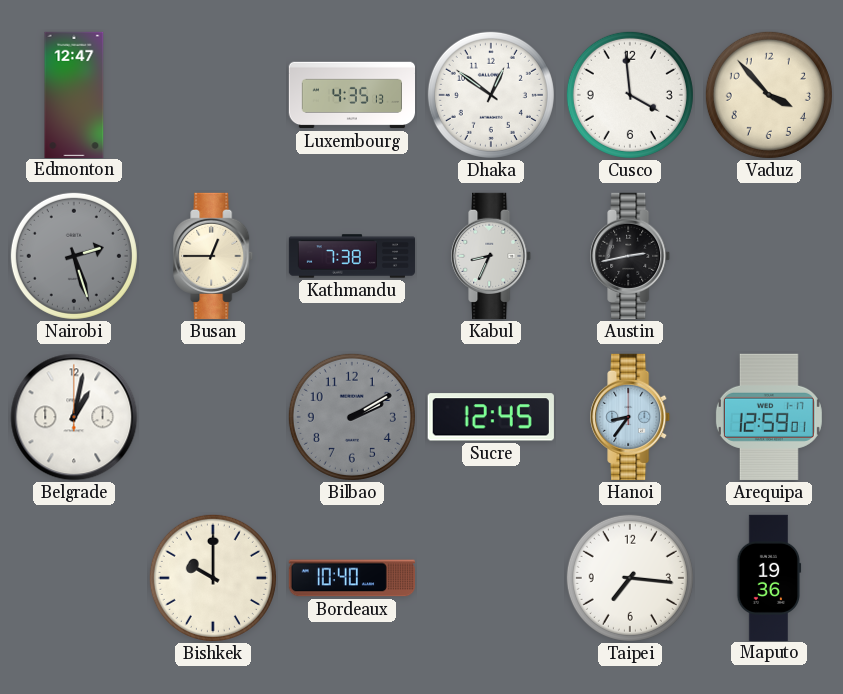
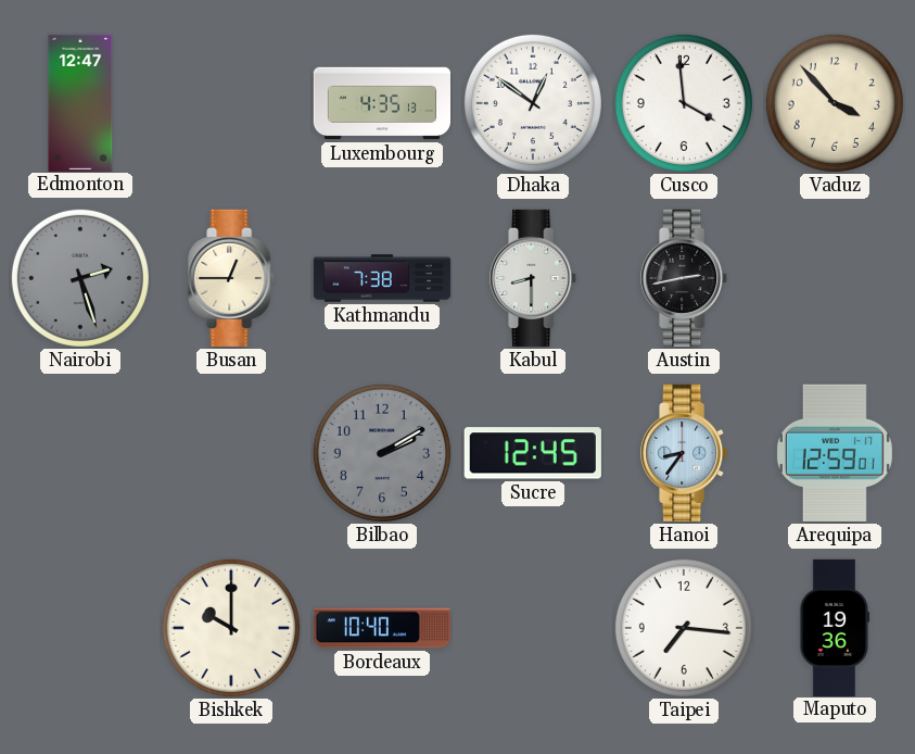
Kabul: 8:34 -> 8:30 (534, 278)
Belgrade: 1:02 -> none (74, 417)
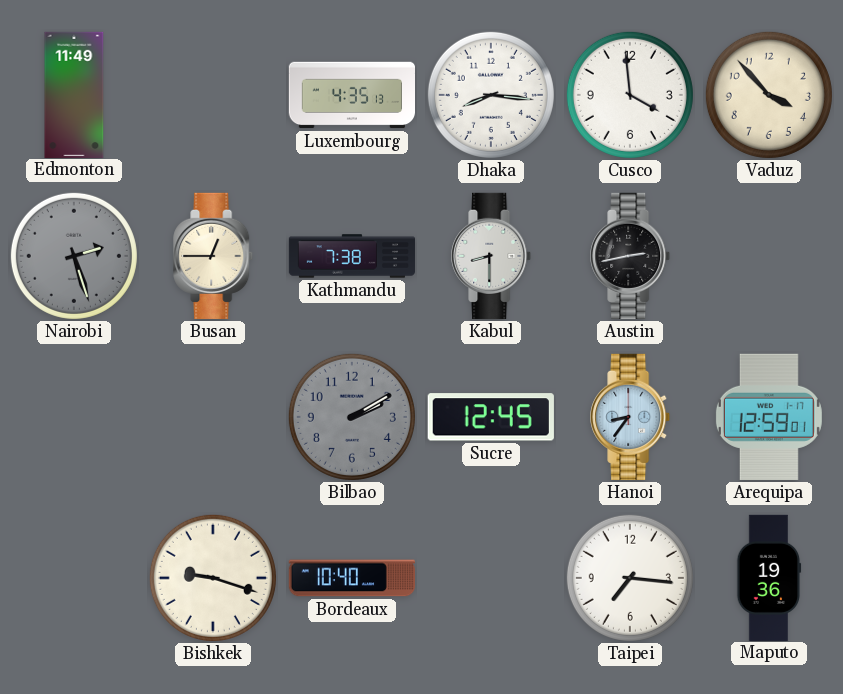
Edmonton: 12:47 -> 11:49 (74, 94)
Dhaka: 12:51 -> 8:16 (491, 95)
Bishkek: 10:00 -> 9:18 (213, 578)
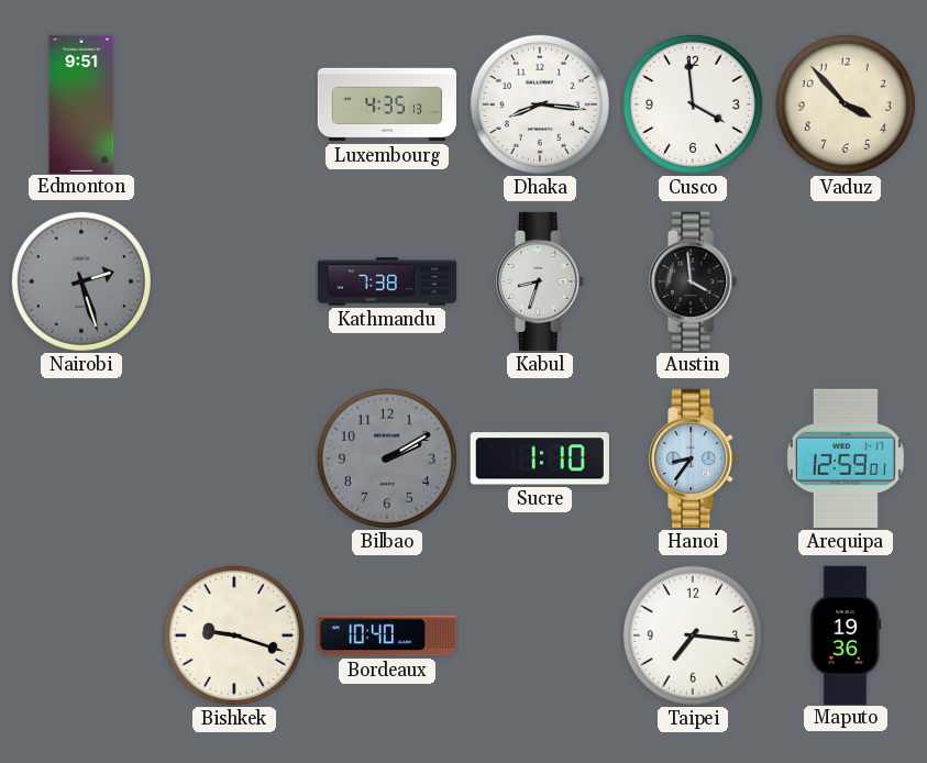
Edmonton: 11:49 -> 9:51 (81, 103)
Busan: 12:45 -> none (214, 256)
Kabul: 8:30 -> 8:33 (541, 281)
Austin: 2:43 -> 3:59 (694, 281)
Sucre: 12:45 -> 1:10 (540, 458)
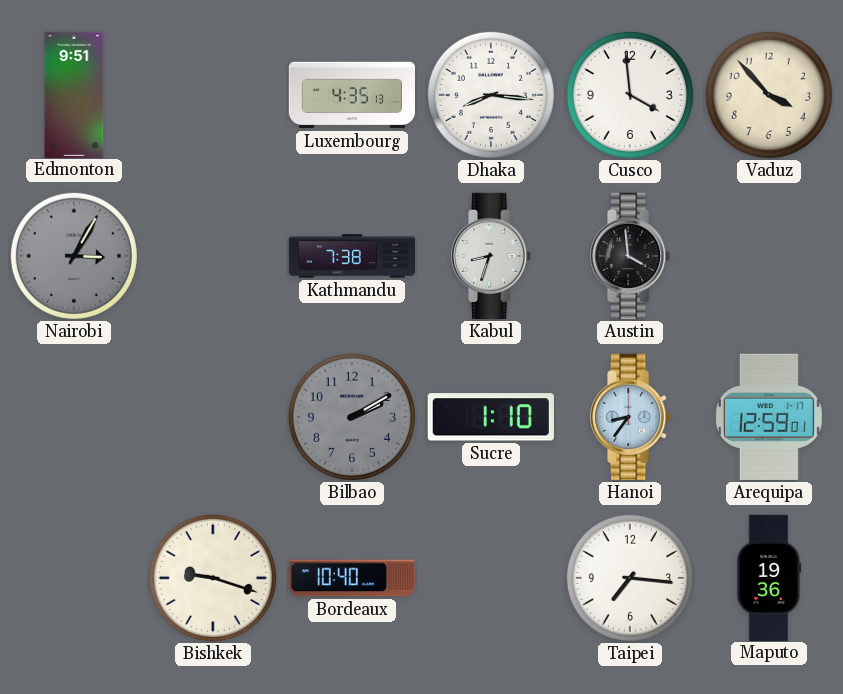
Nairobi: 2:27 -> 3:05 (74, 256)
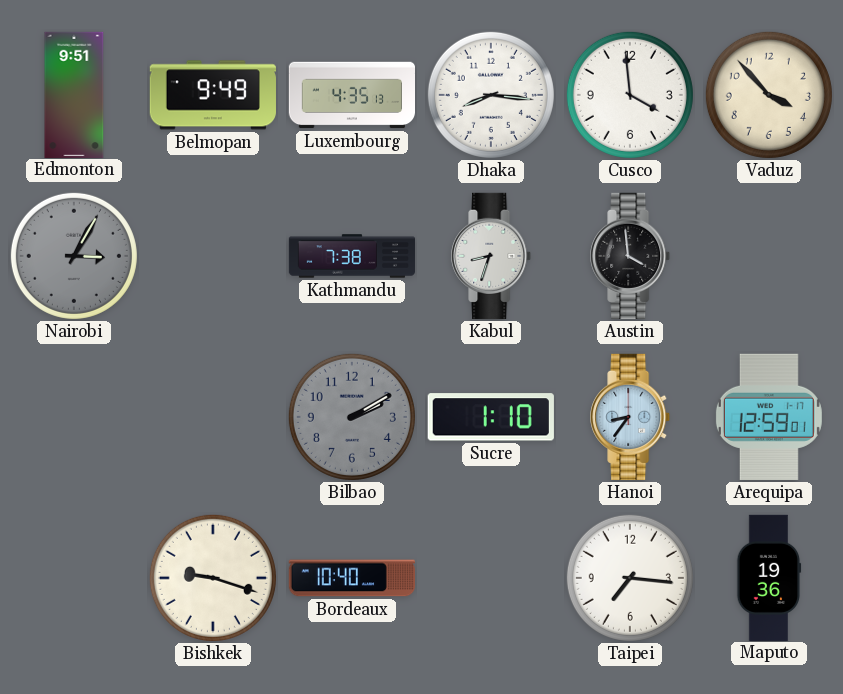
Belmopan: none -> 9:49 (213, 95)
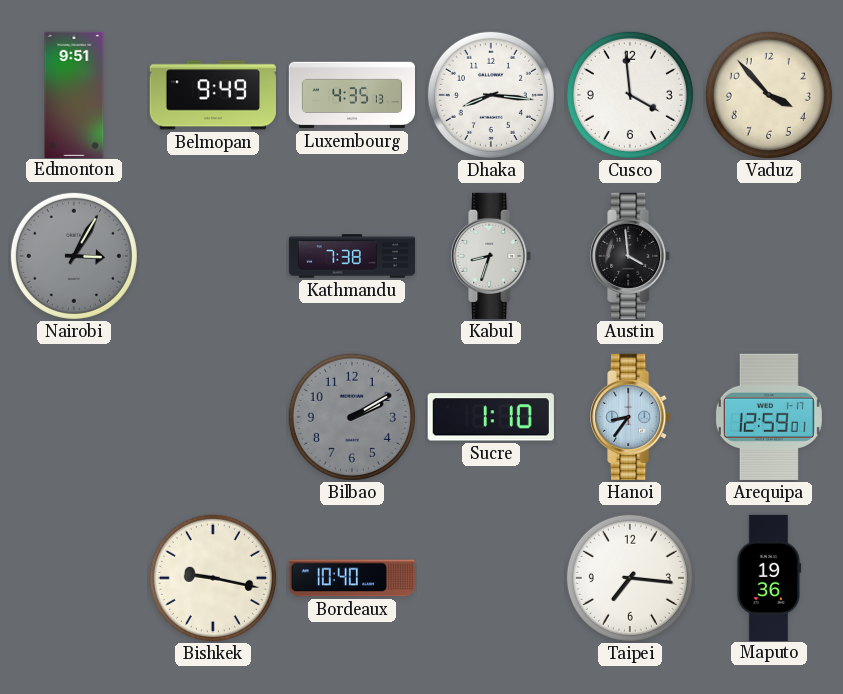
Bishkek: 9:18 -> 9:17 (213, 578)
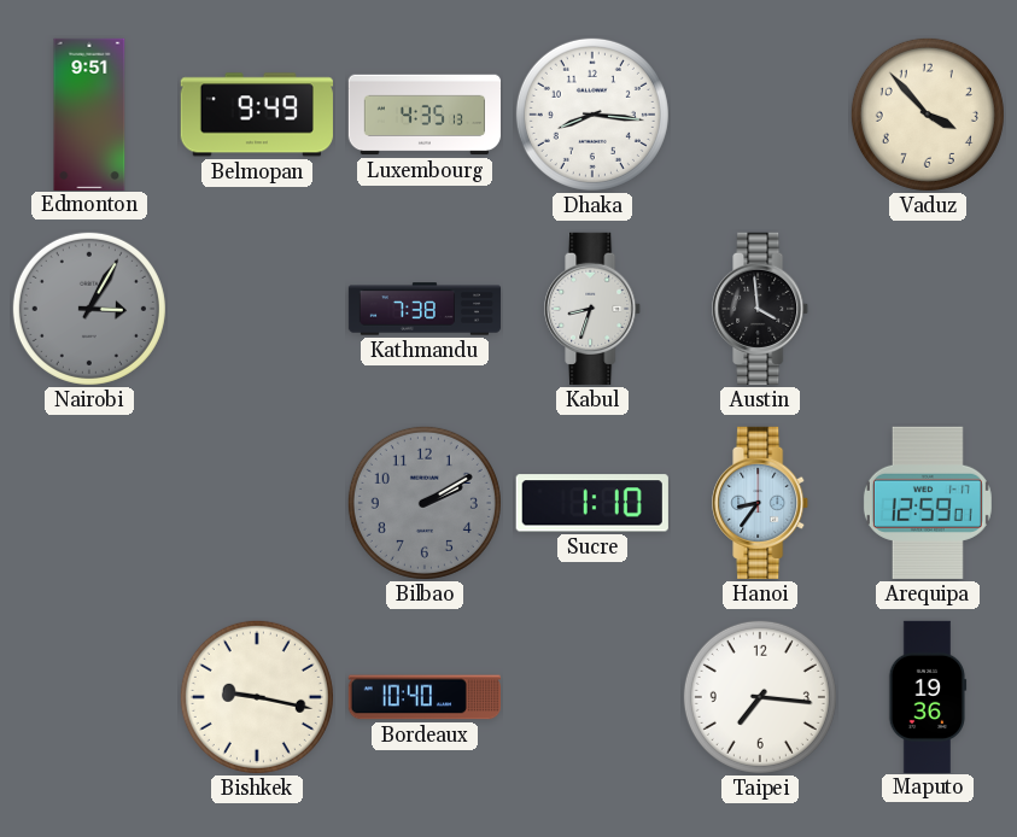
Cusco: 3:59 -> none (630, 95)
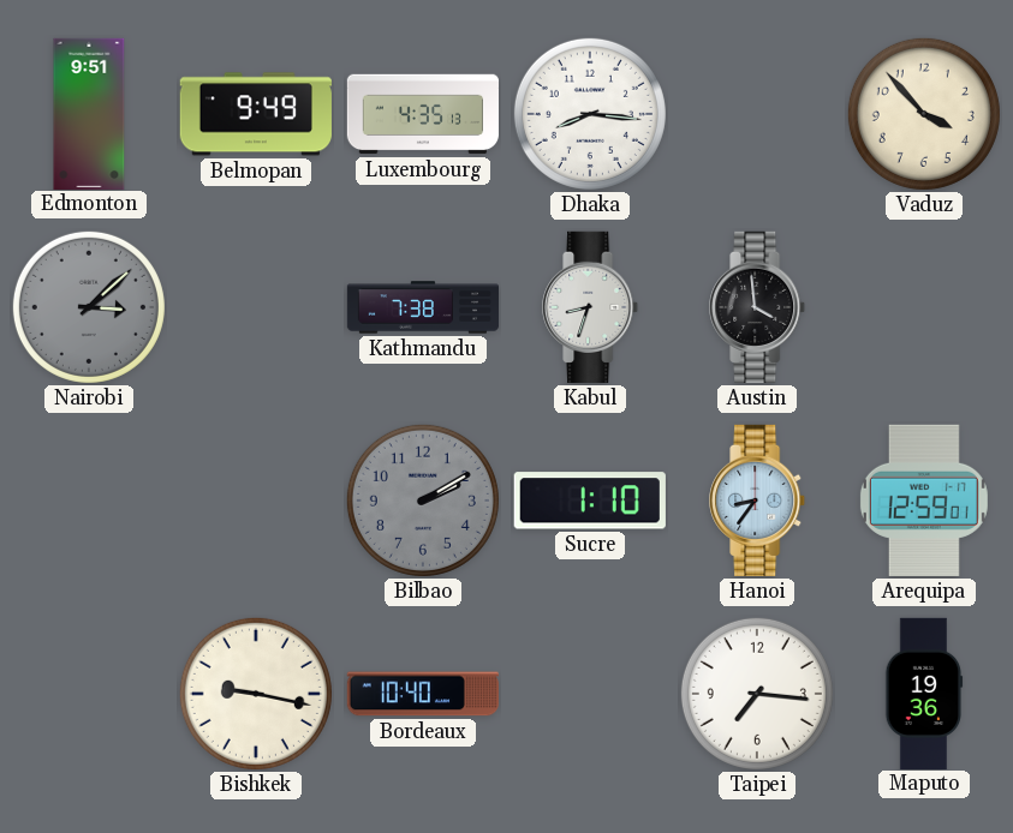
Nairobi: 3:05 -> 3:08 (89, 307)
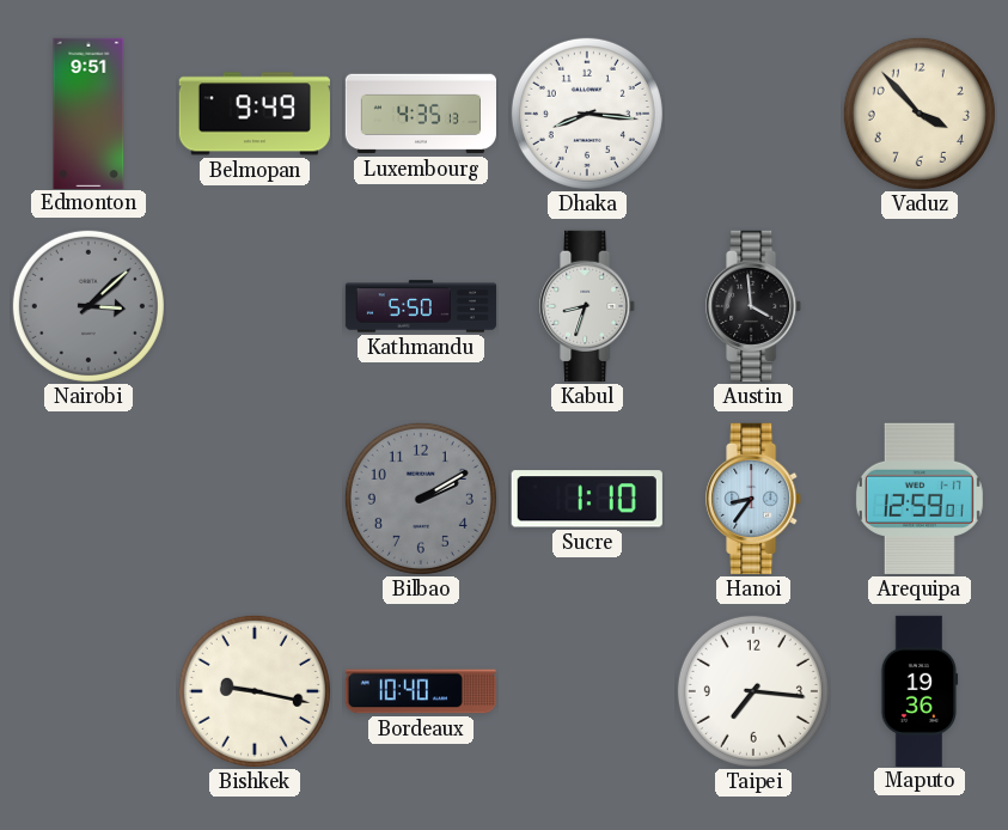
Kathmandu: 7:38 -> 5:50 (421, 306)
